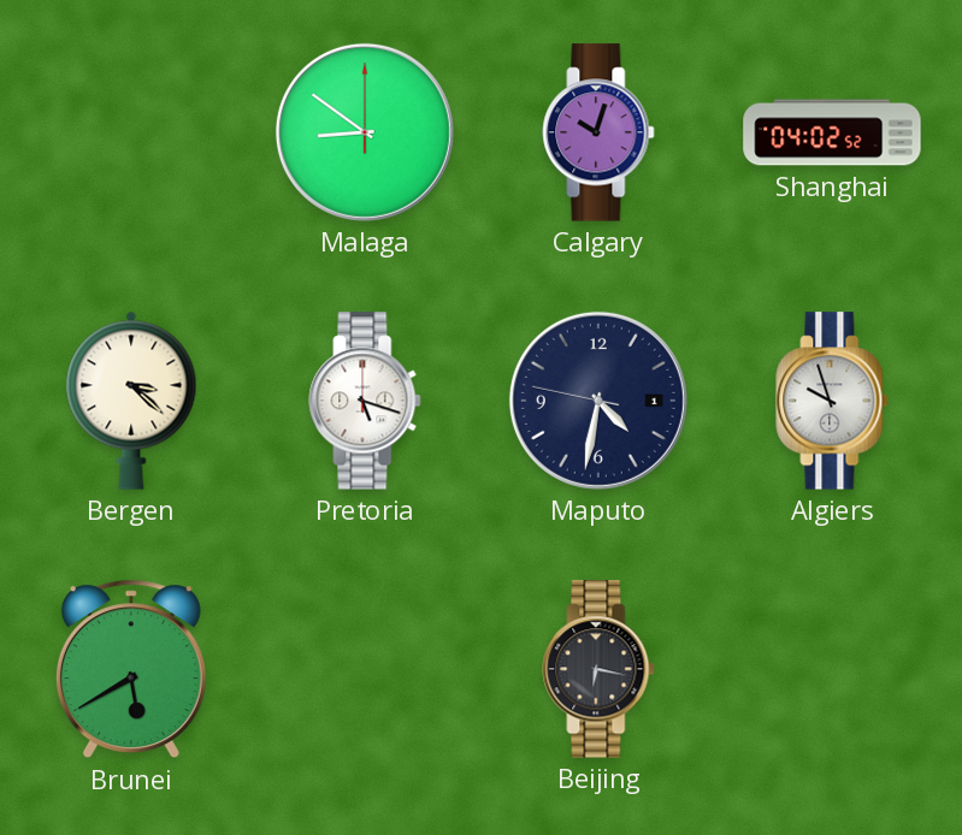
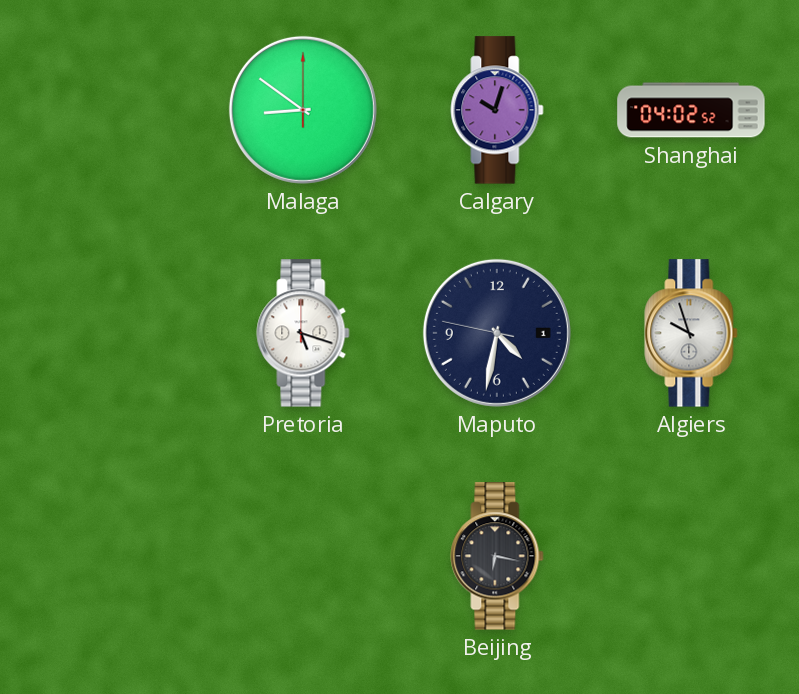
Bergen: 3:22 -> none (131, 401)
Brunei: 5:40 -> none (131, 669)
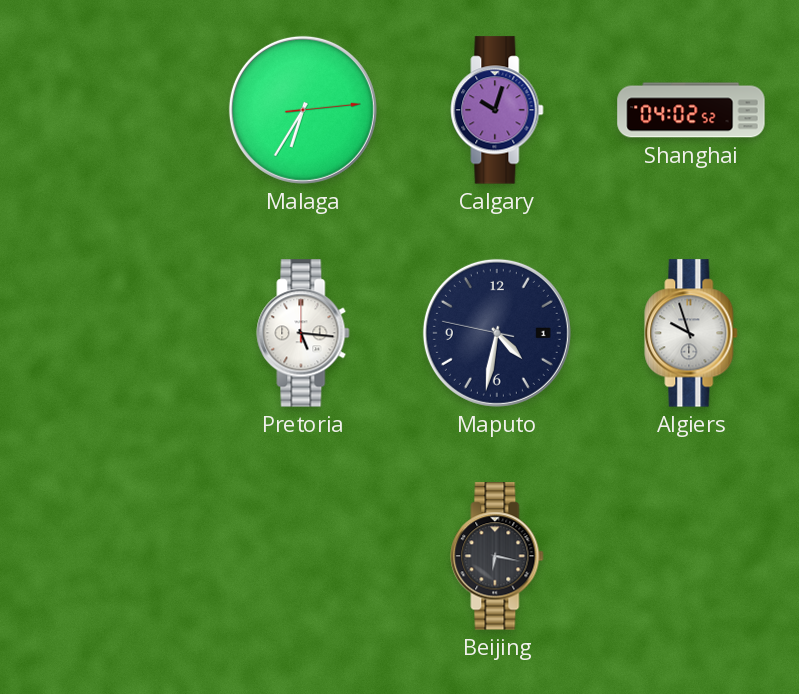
Malaga: 8:51 -> 6:35 (303, 110)
Pretoria: 5:18 -> 5:16 (303, 333)
